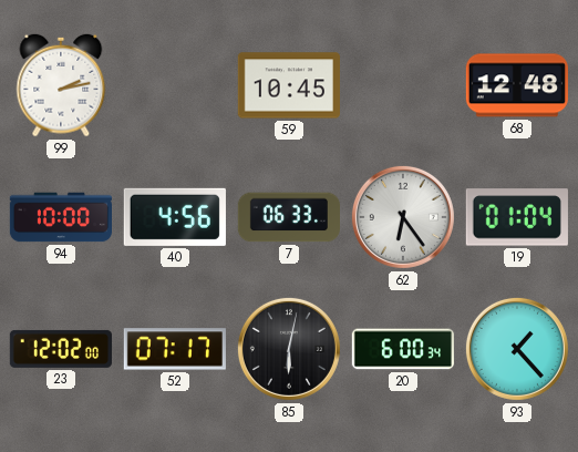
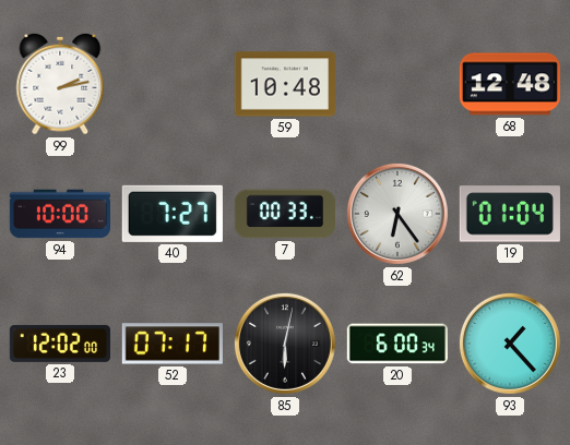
59: 10:45 -> 10:48 (285, 84)
40: 4:56 -> 7:27 (173, 214)
7: 06:33 -> 00:33 (284, 214)
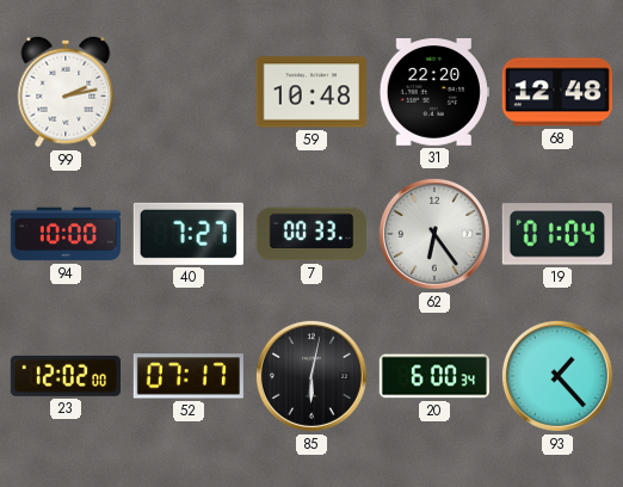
31: none -> 22:20 (434, 93)
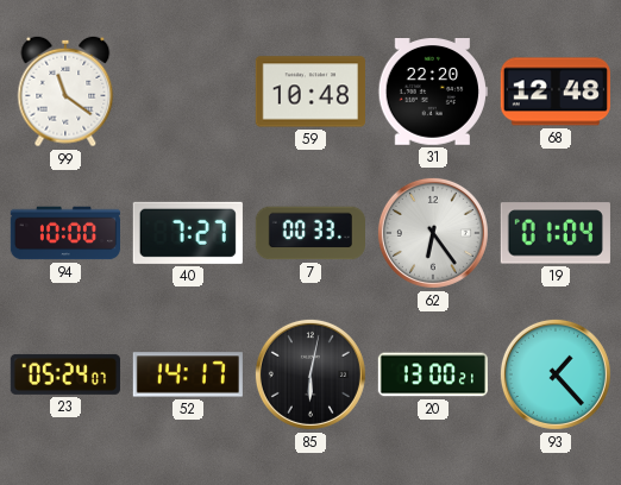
99: 2:13 -> 11:21 (65, 92)
23: 12:02 -> 05:24 (65, 374)
52: 07:17 -> 14:17 (188, 374)
20: 6:00 -> 13:00 (432, 374)
